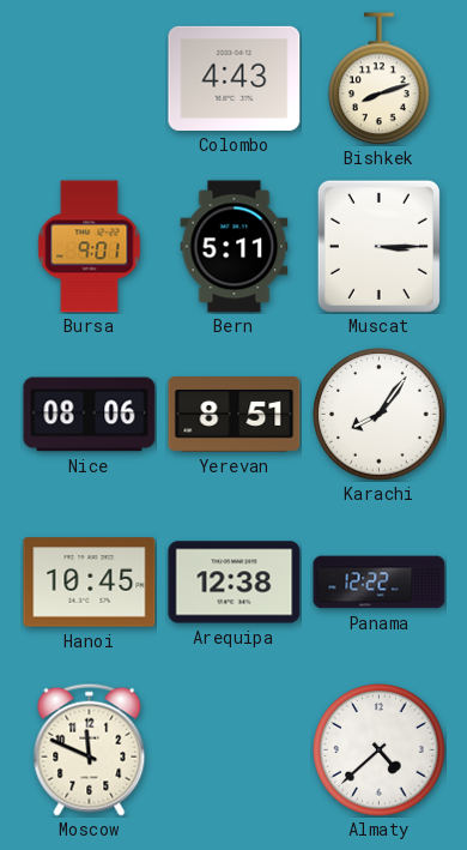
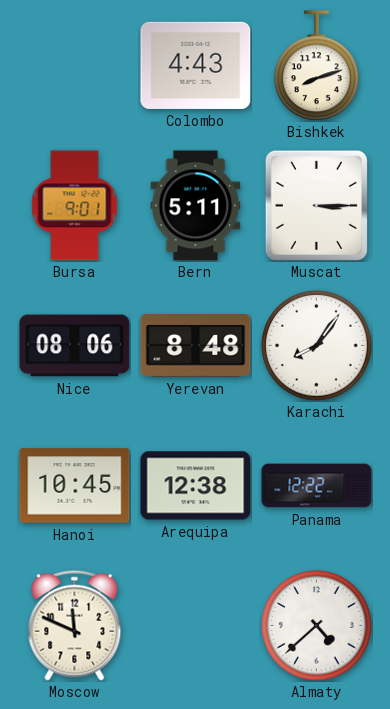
Yerevan: 8:51 -> 8:48 (196, 346)
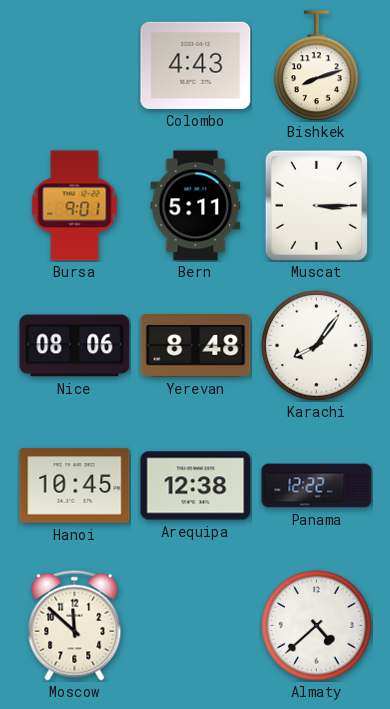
Moscow: 11:49 -> 11:52 (75, 625)
